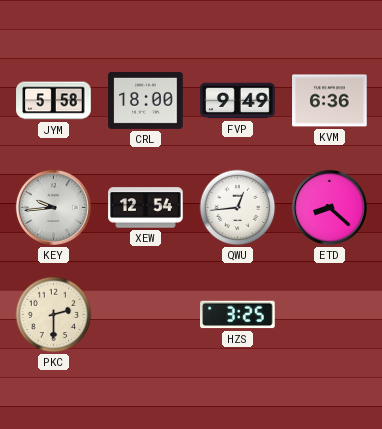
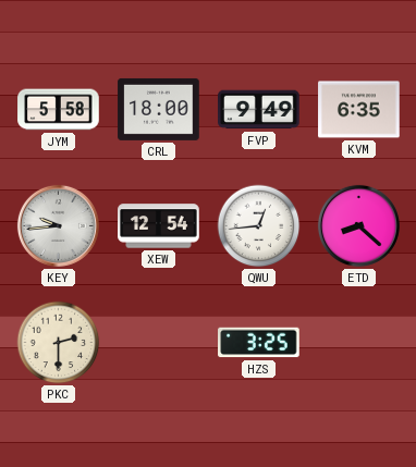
KVM: 6:36 -> 6:35 (359, 110)
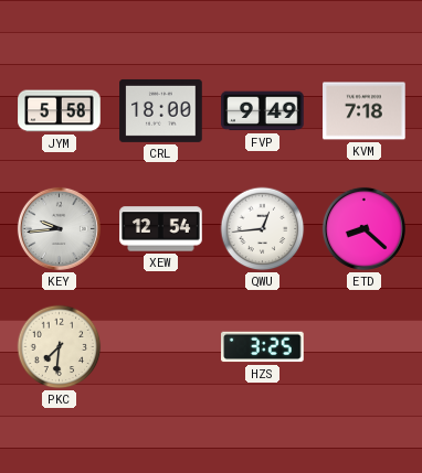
KVM: 6:35 -> 7:18 (365, 111)
PKC: 2:30 -> 7:31 (60, 347)
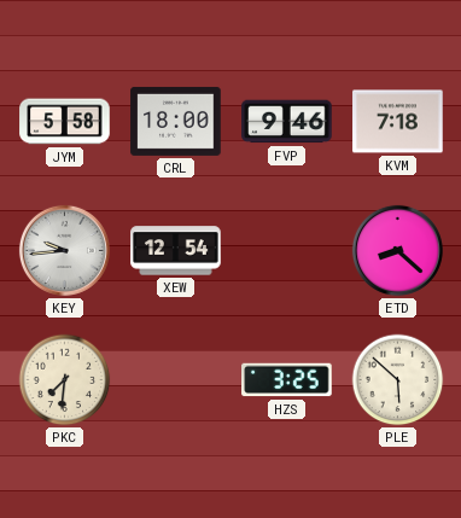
FVP: 9:49 -> 9:46 (287, 122)
QWU: 12:44 -> none (263, 229)
PLE: none -> 5:52 (398, 380)
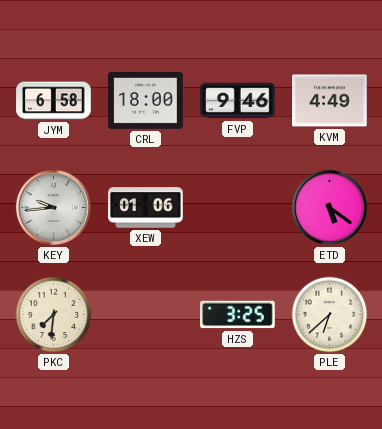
JYM: 5:58 -> 6:58 (54, 101)
KVM: 7:18 -> 4:49 (330, 101)
XEW: 12:54 -> 01:06 (146, 208)
ETD: 8:22 -> 5:21 (329, 207)
PLE: 5:52 -> 6:38 (330, 315)
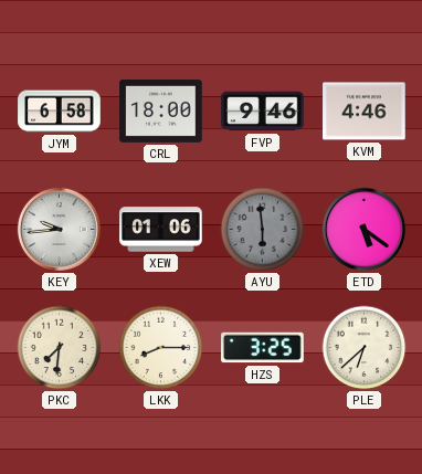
KVM: 4:49 -> 4:46 (365, 112)
AYU: none -> 5:59 (263, 230)
LKK: none -> 8:15 (161, 348)
